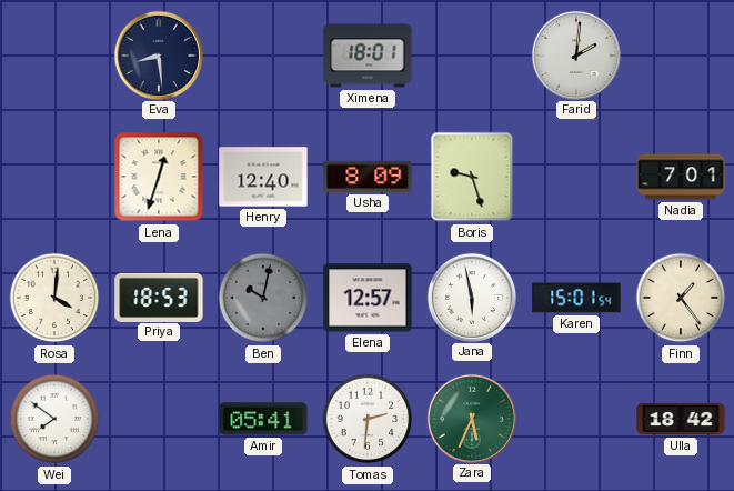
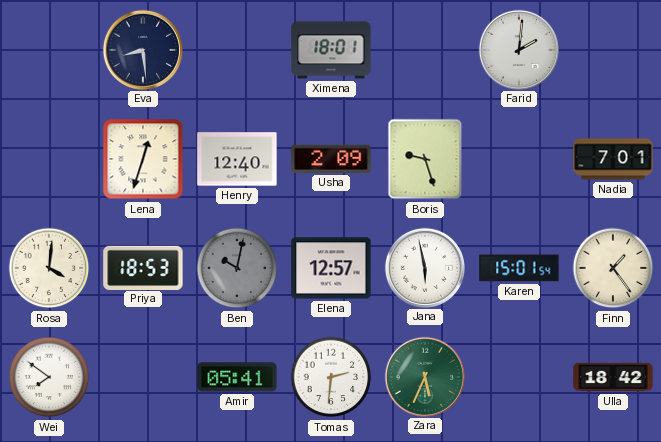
Usha: 8:09 -> 2:09 (331, 159)
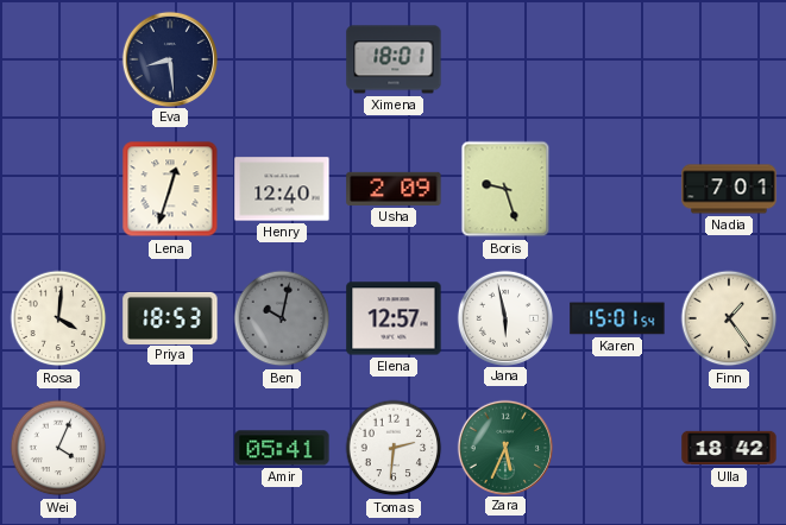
Farid: 2:01 -> none (518, 49)
Wei: 7:51 -> 4:04 (58, 448)
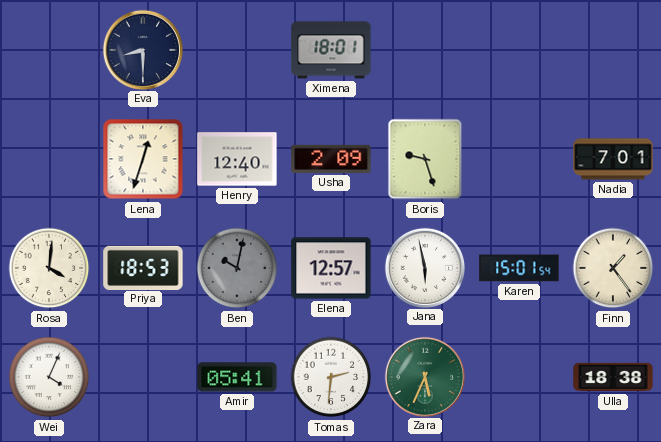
Eva: 8:29 -> 8:30 (142, 49)
Ulla: 18:42 -> 18:38 (613, 377)
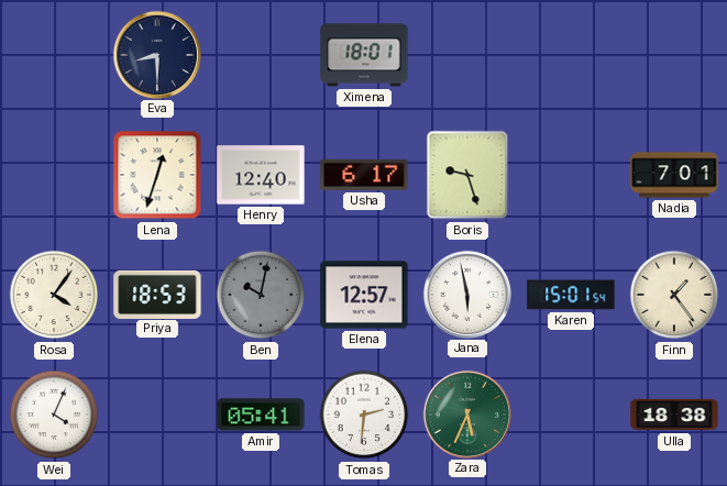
Usha: 2:09 -> 6:17 (364, 175)
Rosa: 4:01 -> 4:06 (54, 295)
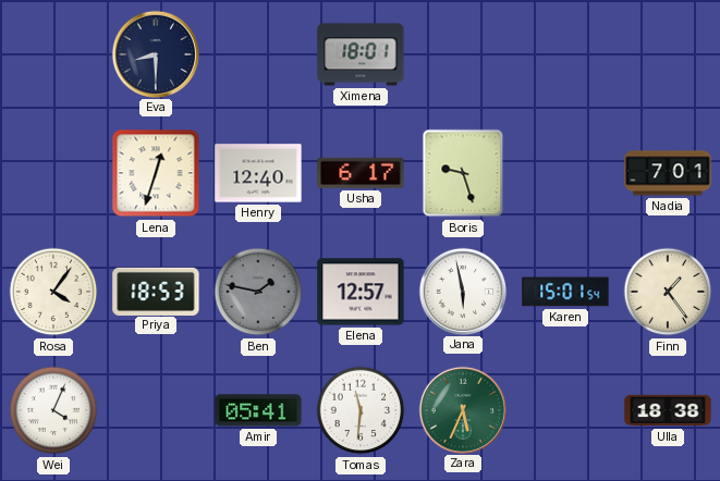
Ben: 10:02 -> 1:47 (258, 292)
Tomas: 2:31 -> 11:31 (361, 410)
